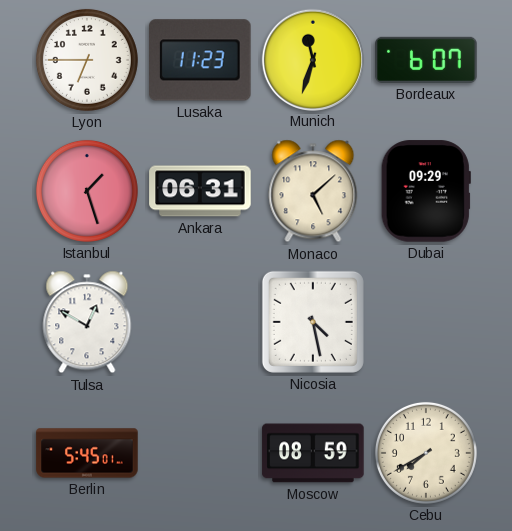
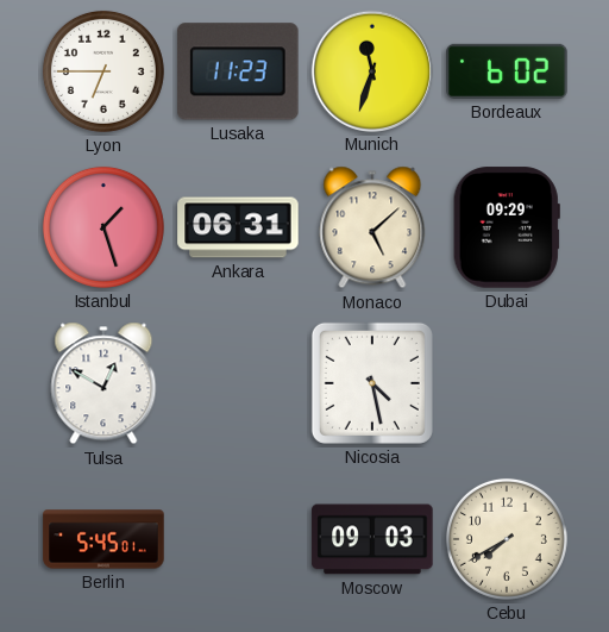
Bordeaux: 6:07 -> 6:02 (507, 71)
Moscow: 08:59 -> 09:03 (372, 539)
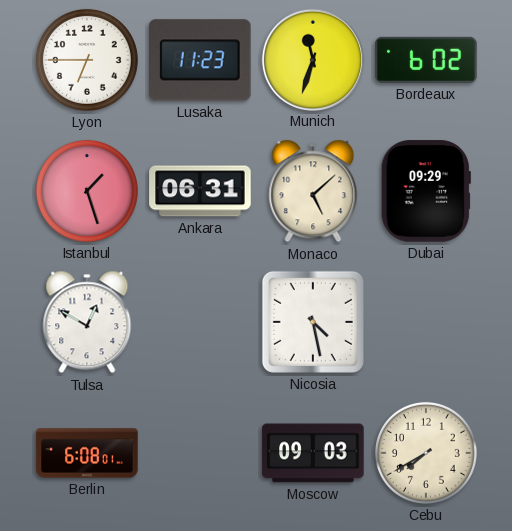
Berlin: 5:45 -> 6:08 (87, 453)
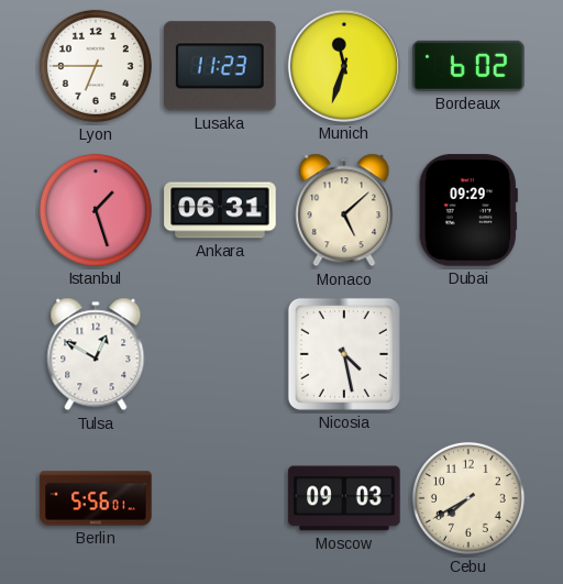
Berlin: 6:08 -> 5:56 (96, 498)
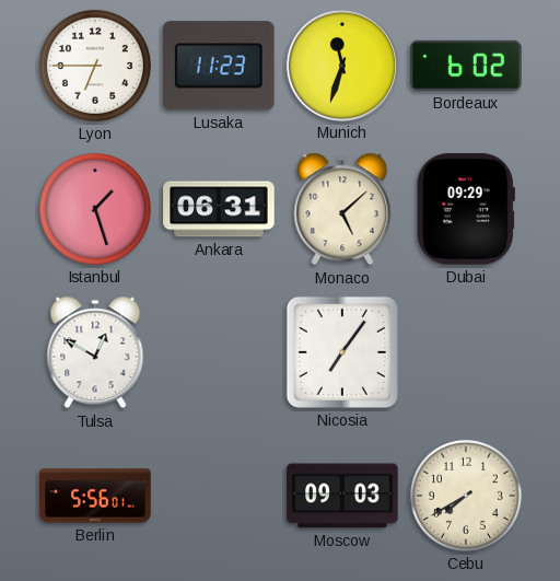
Nicosia: 4:28 -> 7:06 (342, 352)
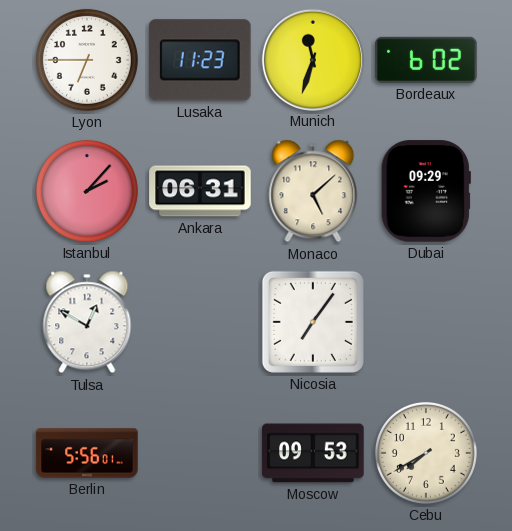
Istanbul: 1:27 -> 2:07 (87, 191)
Moscow: 09:03 -> 09:53 (313, 453)
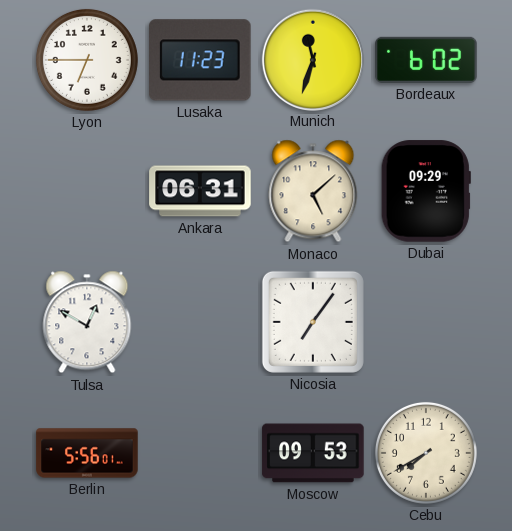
Istanbul: 2:07 -> none (87, 191)
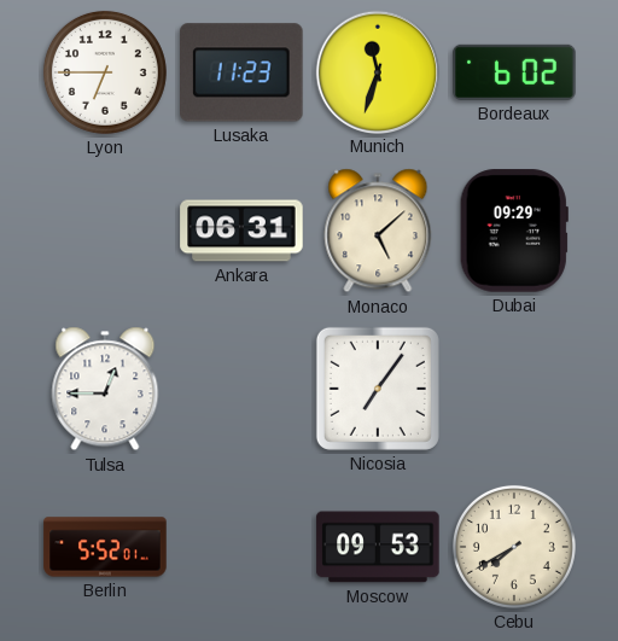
Tulsa: 12:50 -> 12:45 (105, 389)
Berlin: 5:56 -> 5:52 (105, 547)
